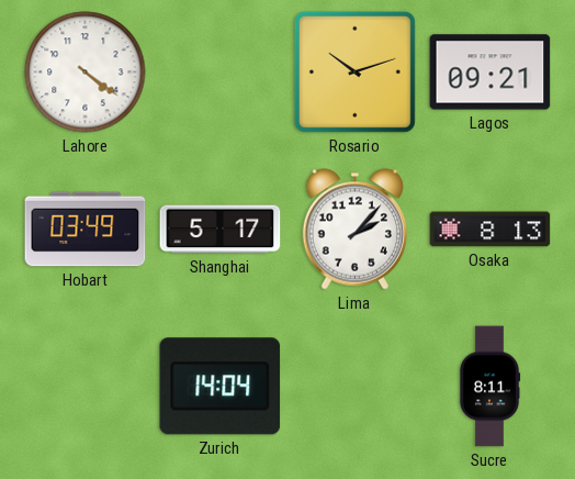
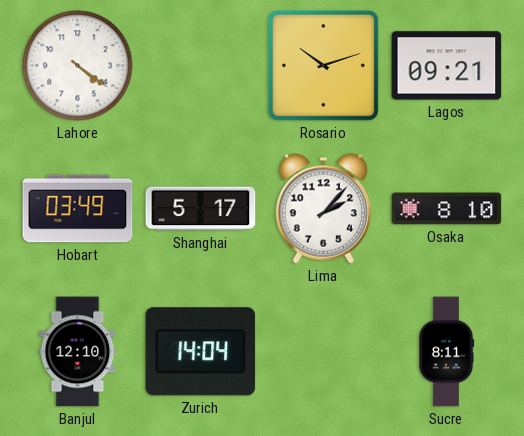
Osaka: 8:13 -> 8:10 (447, 209)
Banjul: none -> 12:10 (78, 352)
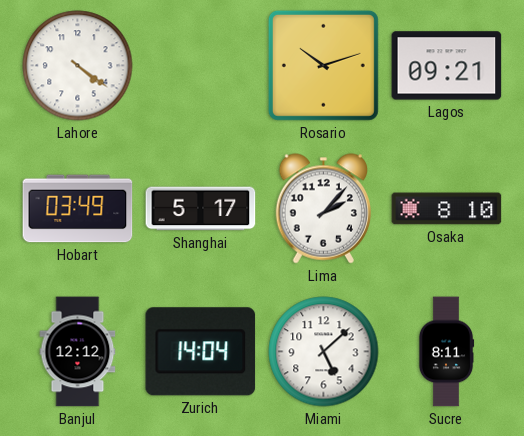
Banjul: 12:10 -> 12:12 (78, 352)
Miami: none -> 5:08 (324, 352)
